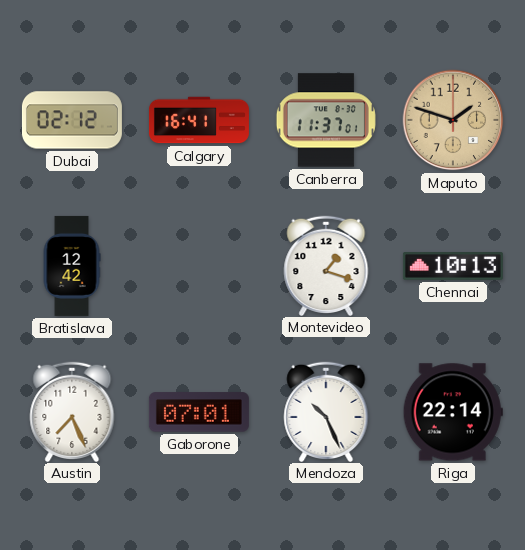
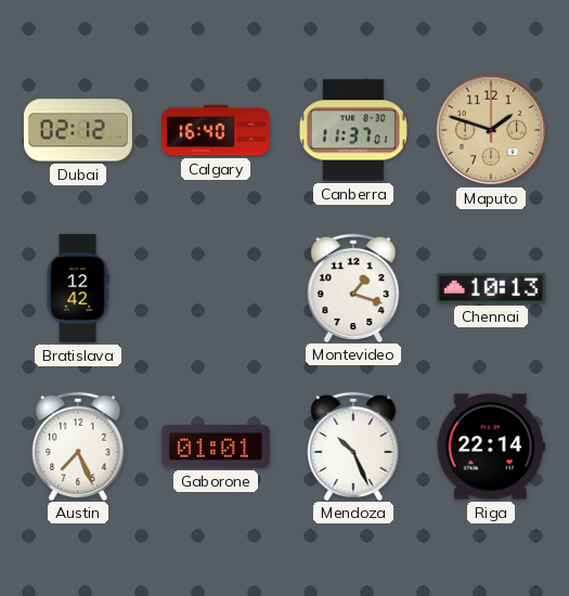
Calgary: 16:41 -> 16:40 (216, 130)
Gaborone: 07:01 -> 01:01 (216, 446)
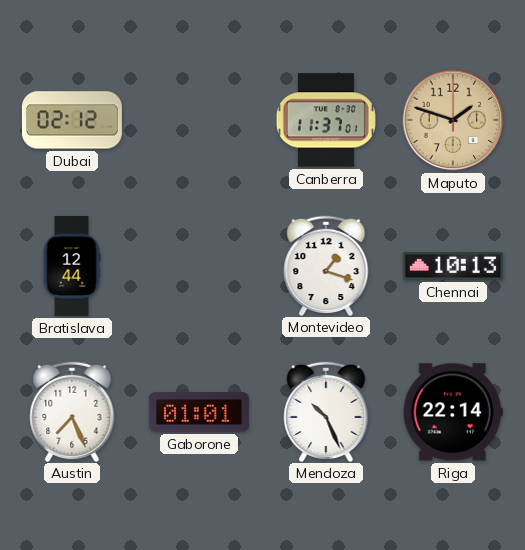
Calgary: 16:40 -> none (216, 130)
Bratislava: 12:42 -> 12:44 (72, 266)
